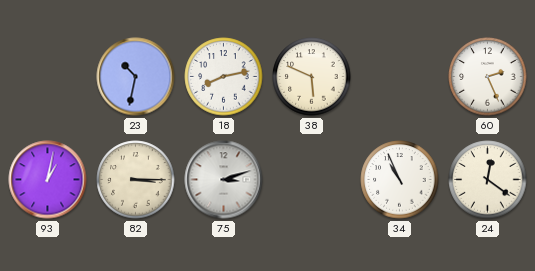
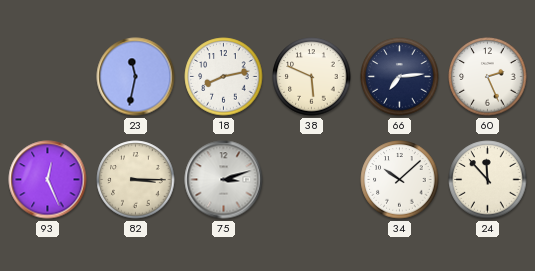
23: 10:32 -> 11:32 (136, 77)
66: none -> 7:14 (400, 77)
93: 1:02 -> 12:26 (48, 180)
34: 10:56 -> 10:08 (400, 180)
24: 12:21 -> 11:53 (488, 180)
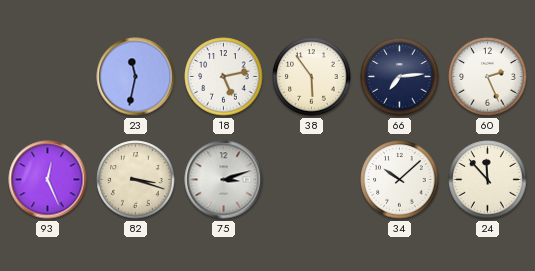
18: 8:13 -> 5:13 (224, 77)
38: 5:49 -> 5:54 (312, 77)
82: 3:15 -> 3:18 (136, 180)
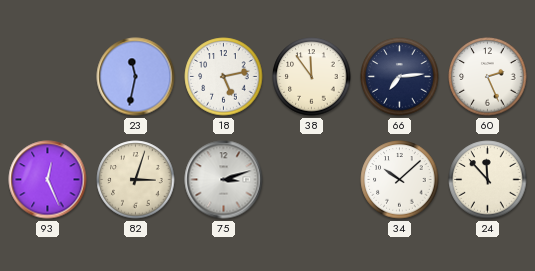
38: 5:54 -> 11:54 (312, 77)
82: 3:18 -> 3:03 (136, 180)
